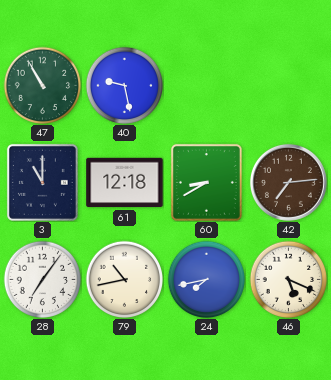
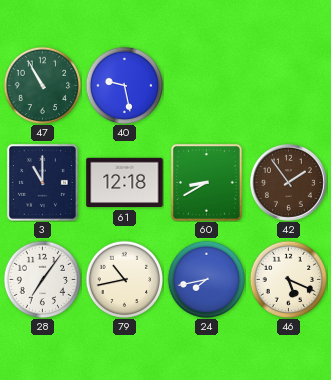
42: 7:14 -> 1:54 (288, 182)
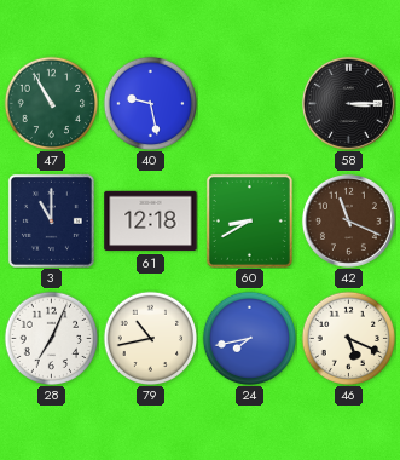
58: none -> 3:15 (348, 103)
42: 1:54 -> 11:19 (348, 220)
28: 7:06 -> 7:04 (51, 338)
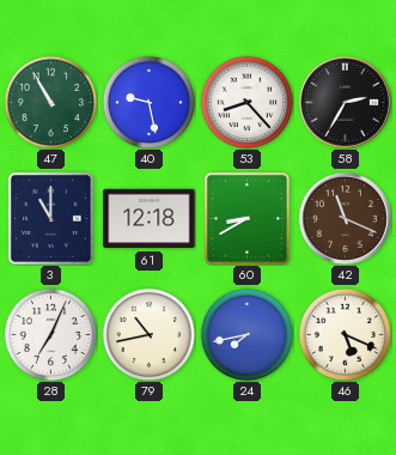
53: none -> 8:23 (246, 102)
58: 3:15 -> 2:35 (345, 102)
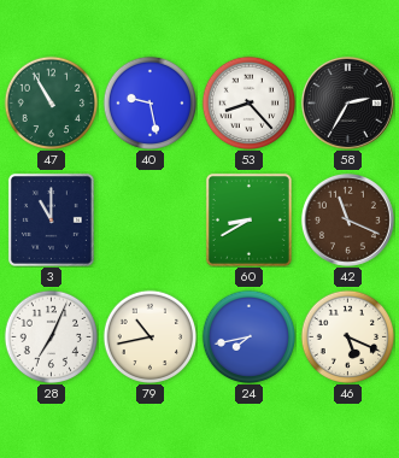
61: 12:18 -> none (150, 219)
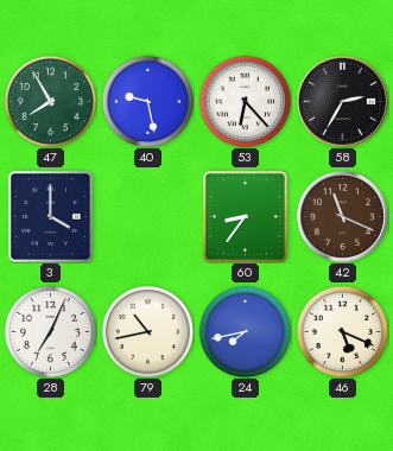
47: 10:55 -> 7:55 (50, 101)
53: 8:23 -> 6:23 (245, 101)
3: 11:00 -> 4:00 (50, 216)
60: 8:40 -> 8:36 (245, 216)
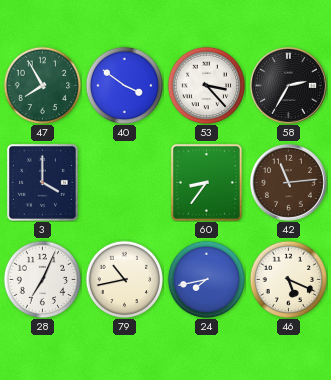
40: 9:28 -> 3:51 (124, 85)
53: 6:23 -> 3:23 (206, 85)
42: 11:19 -> 11:14 (288, 182)
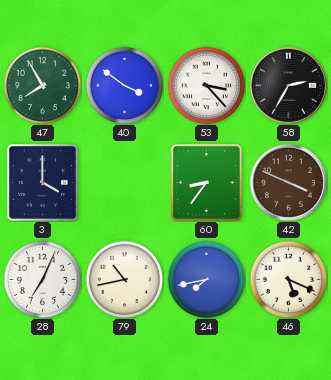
42: 11:14 -> 3:49 (288, 182)
